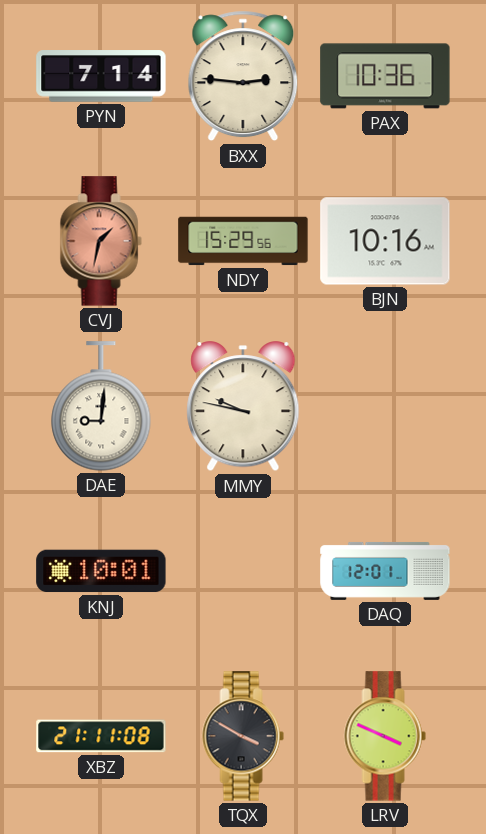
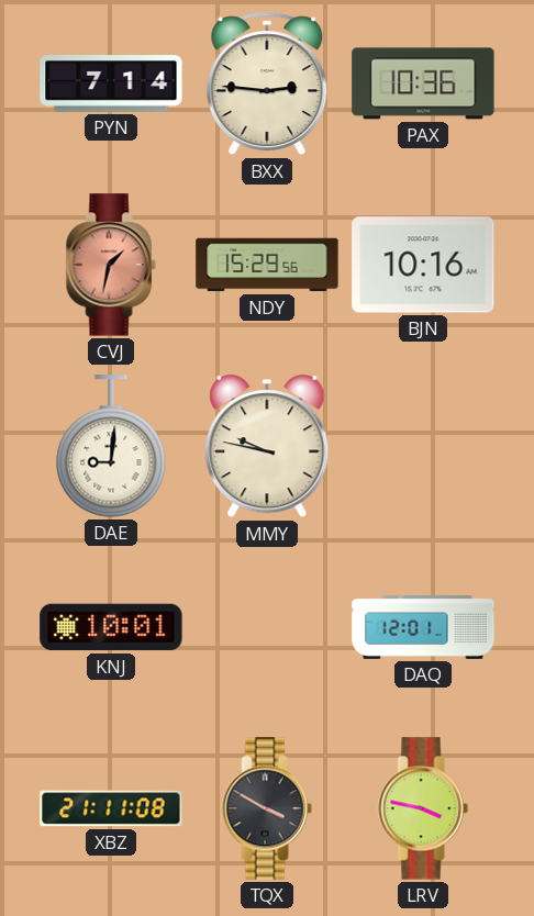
LRV: 3:49 -> 3:47 (423, 808)
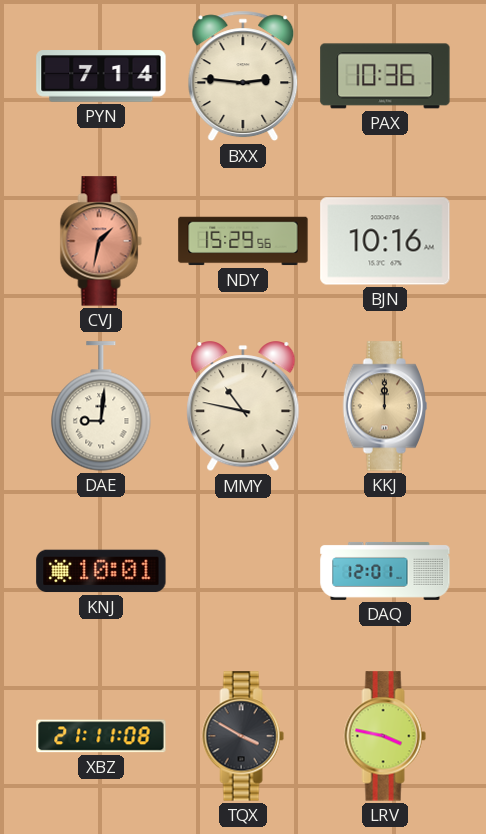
MMY: 9:47 -> 10:47 (243, 407)
KKJ: none -> 12:00 (384, 406)
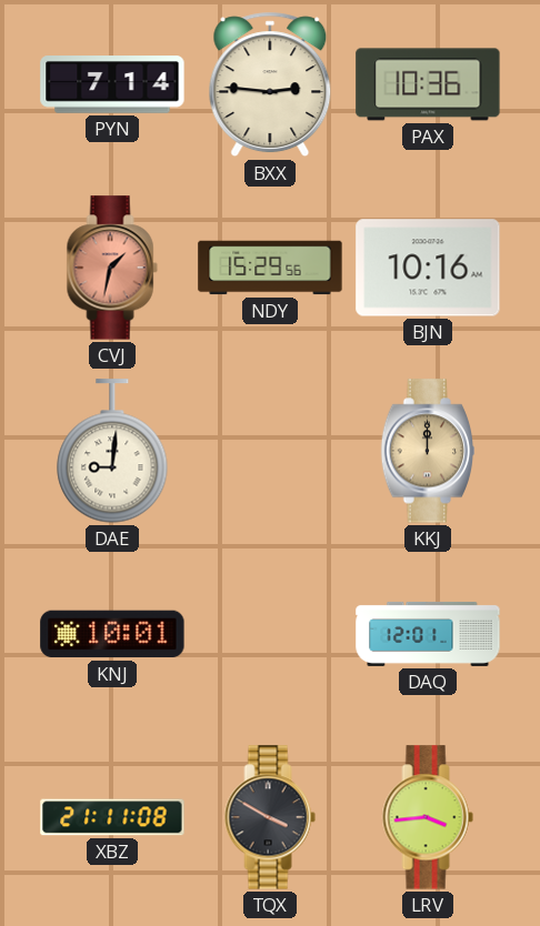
MMY: 10:47 -> none (243, 407)
LRV: 3:47 -> 3:44 (428, 817)
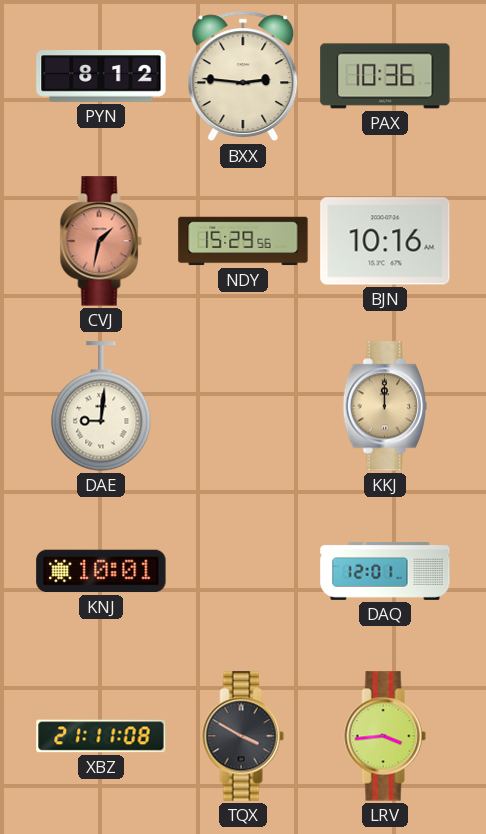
PYN: 7:14 -> 8:12 (101, 76)
